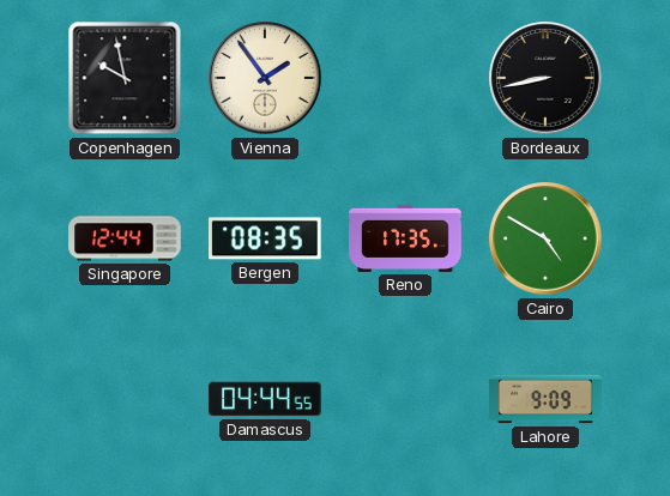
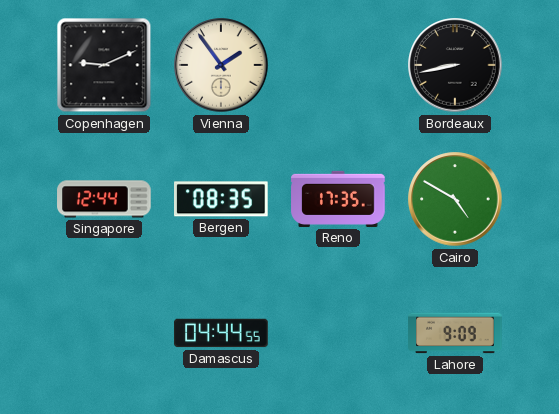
Copenhagen: 9:58 -> 9:11 (104, 65)
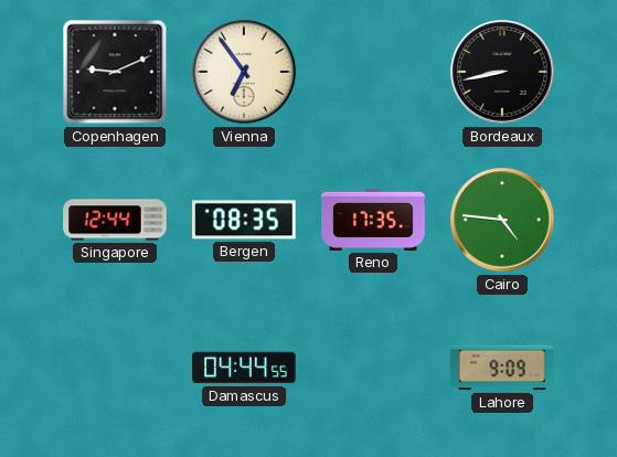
Vienna: 1:54 -> 6:54 (244, 72)
Cairo: 4:50 -> 4:46 (502, 220)
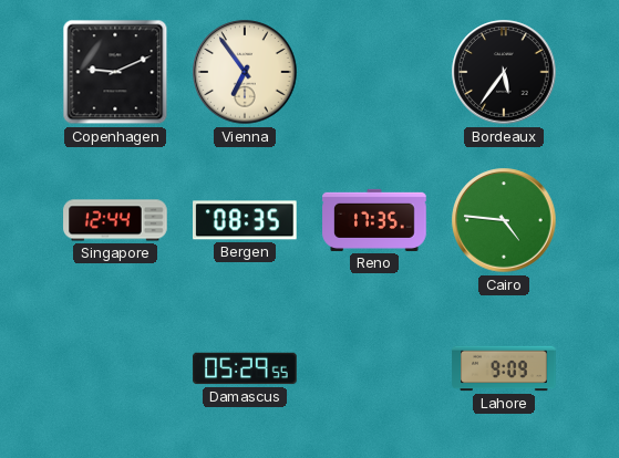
Bordeaux: 8:43 -> 5:36 (504, 72)
Damascus: 04:44 -> 05:29 (245, 368)
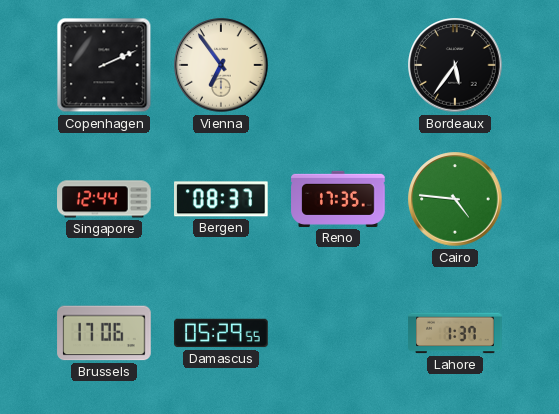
Copenhagen: 9:11 -> 2:11 (104, 65)
Bergen: 08:35 -> 08:37 (222, 199)
Brussels: none -> 17:06 (104, 333)
Lahore: 9:09 -> 1:37 (455, 333)
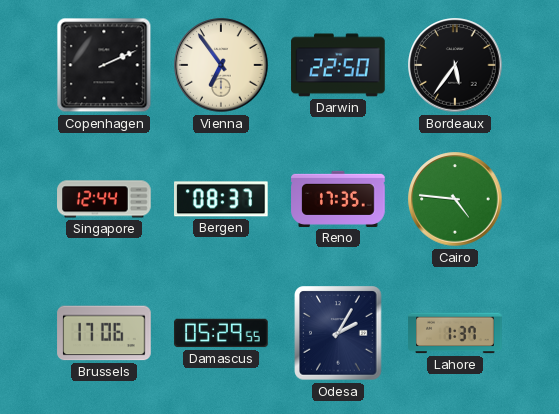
Darwin: none -> 22:50 (338, 65)
Odesa: none -> 2:05 (338, 333)
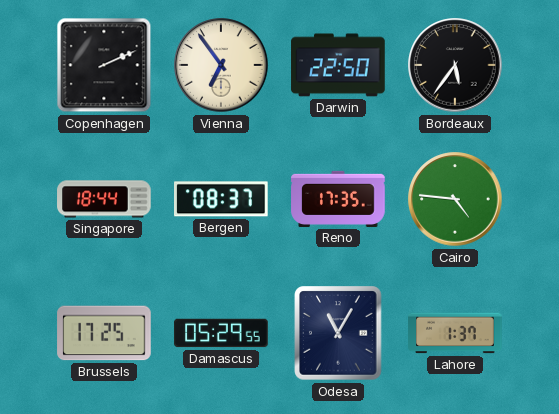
Singapore: 12:44 -> 18:44 (104, 199)
Brussels: 17:06 -> 17:25 (104, 333)
Odesa: 2:05 -> 11:05 (338, 333)
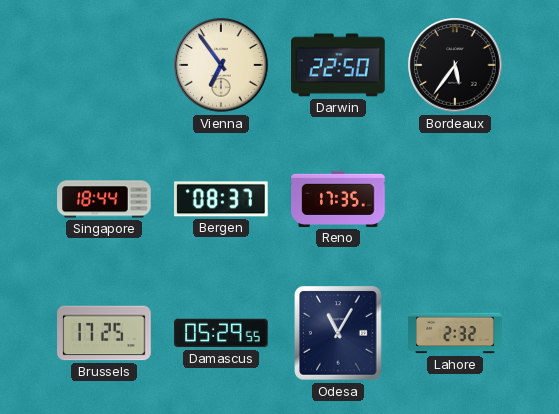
Copenhagen: 2:11 -> none (104, 65)
Cairo: 4:46 -> none (455, 199)
Lahore: 1:37 -> 2:32 (455, 333)
